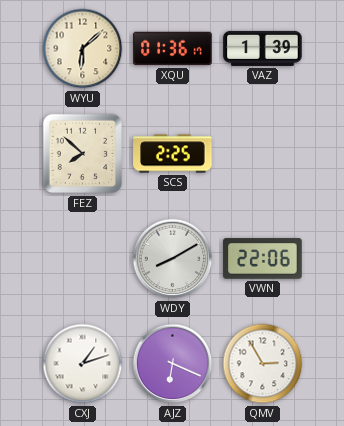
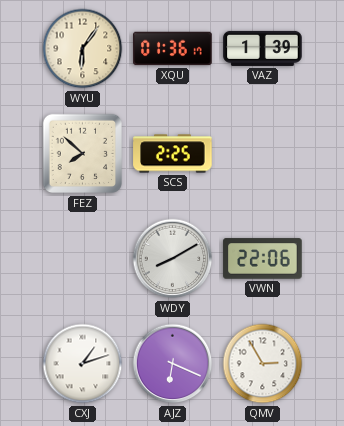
WYU: 6:08 -> 6:06 (83, 49)
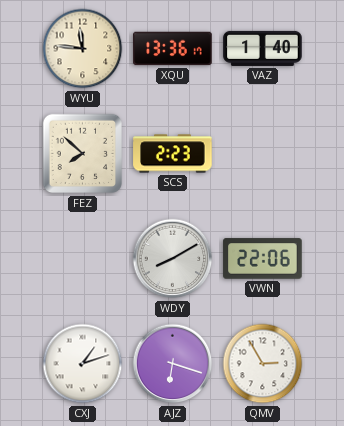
WYU: 6:06 -> 11:46 (83, 49)
XQU: 01:36 -> 13:36 (173, 49)
VAZ: 1:39 -> 1:40 (263, 48)
SCS: 2:25 -> 2:23 (173, 154)
AJZ: 6:19 -> 6:18 (173, 364)
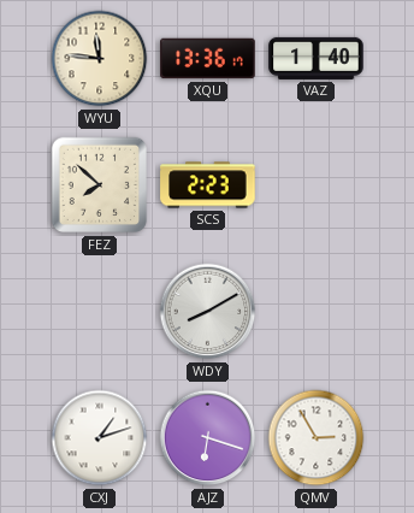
VWN: 22:06 -> none (263, 259)
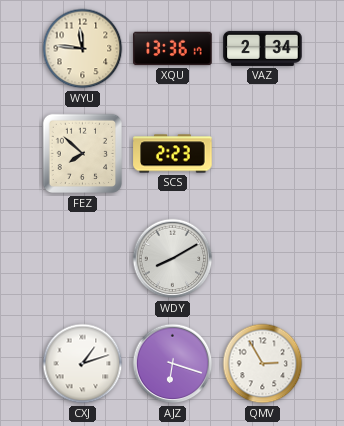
VAZ: 1:40 -> 2:34 (263, 48)
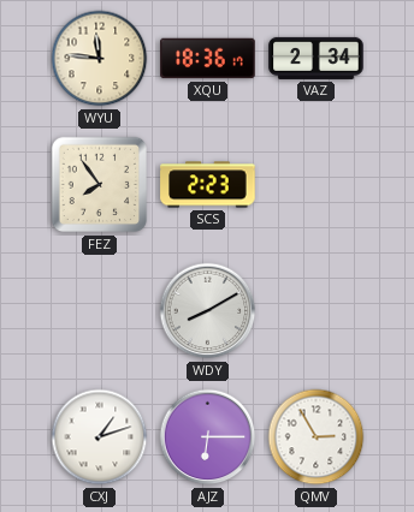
XQU: 13:36 -> 18:36 (208, 59)
FEZ: 7:52 -> 7:54 (100, 185)
AJZ: 6:18 -> 6:15 (208, 437)
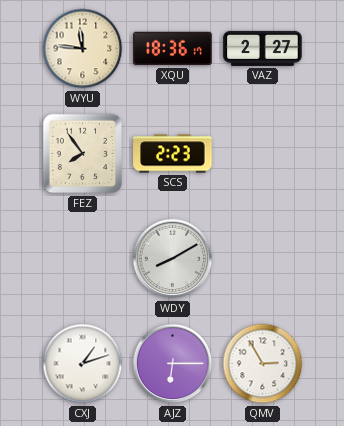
VAZ: 2:34 -> 2:27 (263, 48)
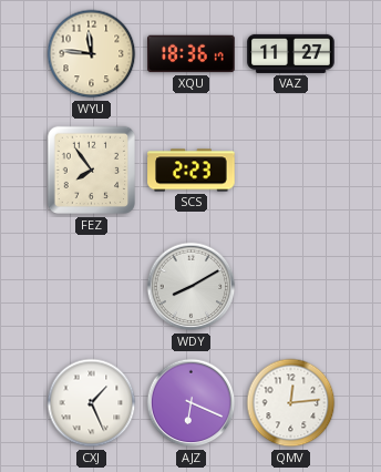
VAZ: 2:27 -> 11:27 (291, 53)
CXJ: 1:12 -> 1:26 (92, 403)
AJZ: 6:15 -> 6:19 (192, 403)
QMV: 2:55 -> 12:14 (291, 403)
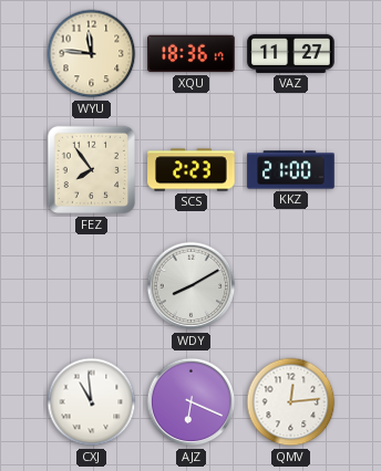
KKZ: none -> 21:00 (291, 170)
CXJ: 1:26 -> 10:59 (92, 402)
